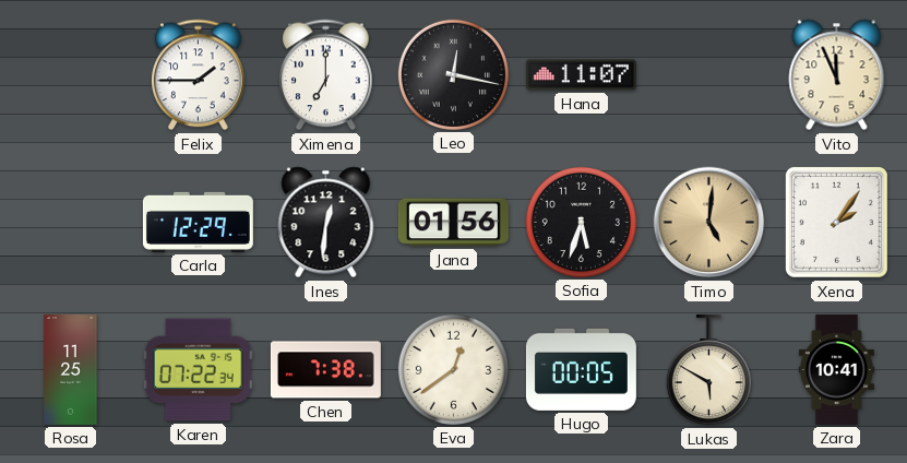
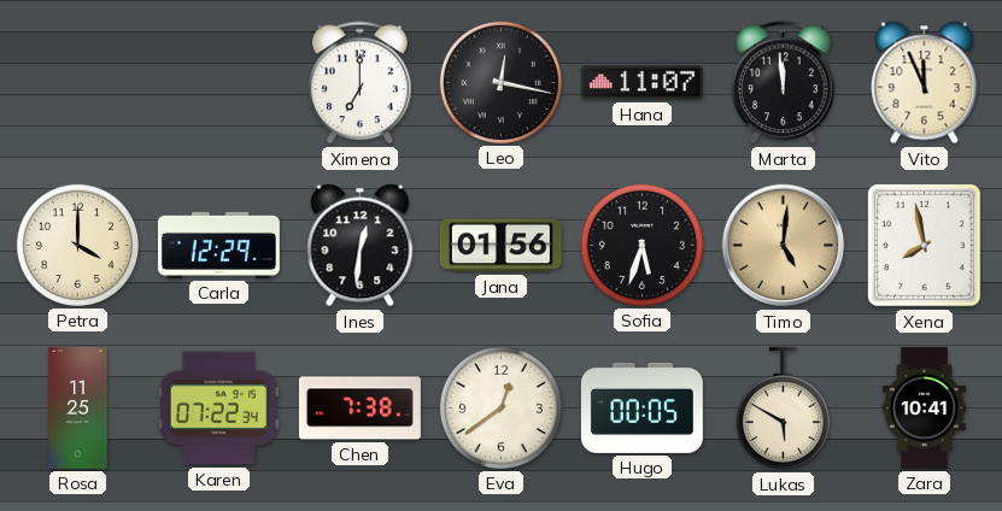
Felix: 1:45 -> none (199, 75)
Marta: none -> 11:59 (784, 83)
Petra: none -> 4:00 (77, 245)
Xena: 2:06 -> 7:58 (924, 245)
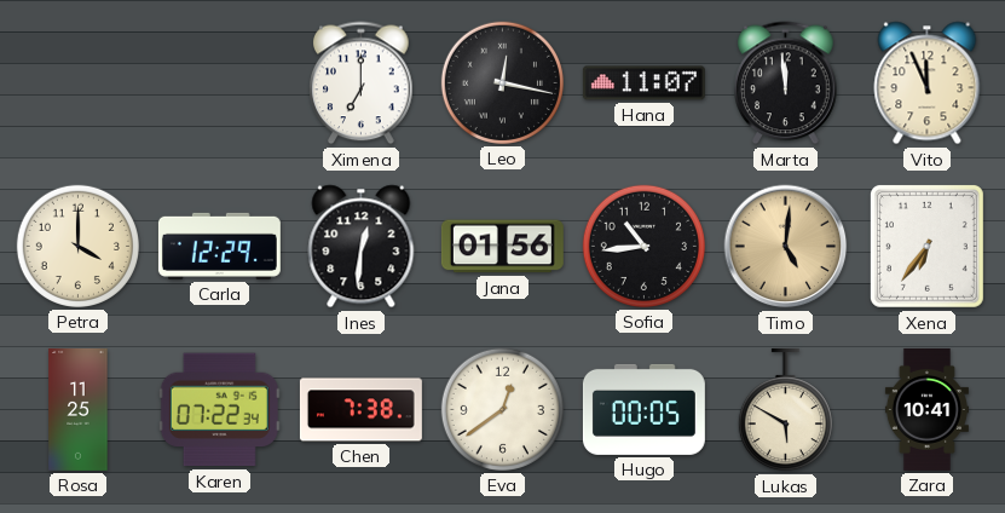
Sofia: 5:33 -> 10:44 (643, 246)
Xena: 7:58 -> 6:36 (926, 246)
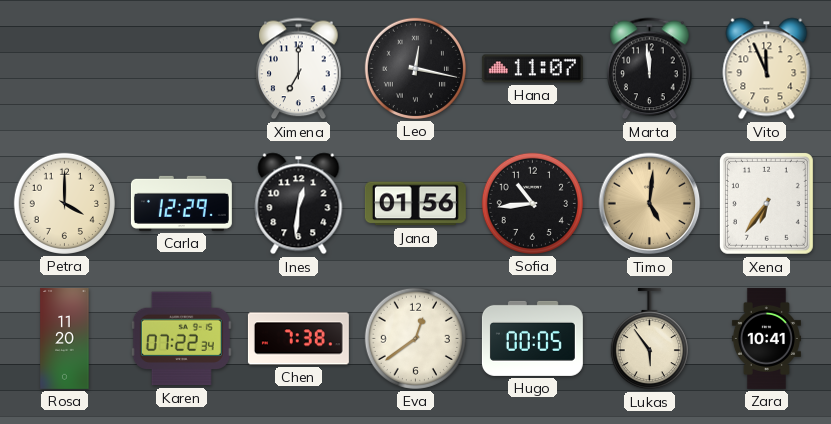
Rosa: 11:25 -> 11:20 (65, 338)
Lukas: 5:50 -> 5:54 (649, 339)
